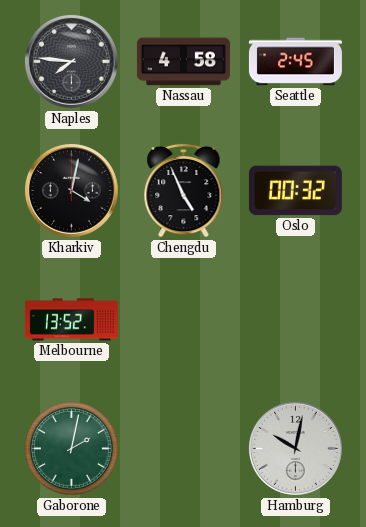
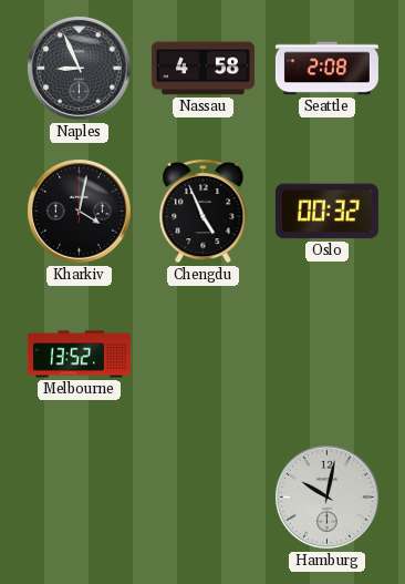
Naples: 7:46 -> 8:56 (79, 68)
Seattle: 2:45 -> 2:08 (326, 69)
Gaborone: 2:02 -> none (72, 449)
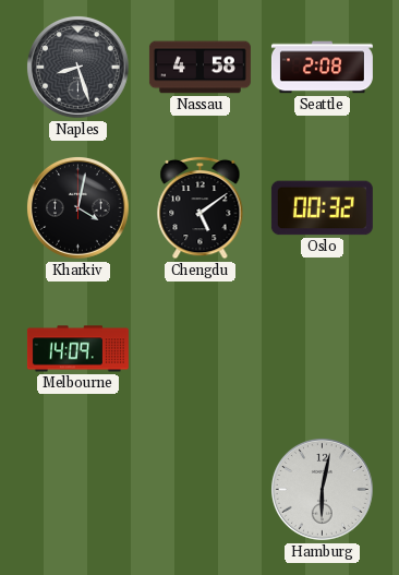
Naples: 8:56 -> 8:27 (77, 67)
Chengdu: 4:56 -> 5:09 (201, 207)
Melbourne: 13:52 -> 14:09 (77, 349)
Hamburg: 10:02 -> 6:02 (322, 489)
